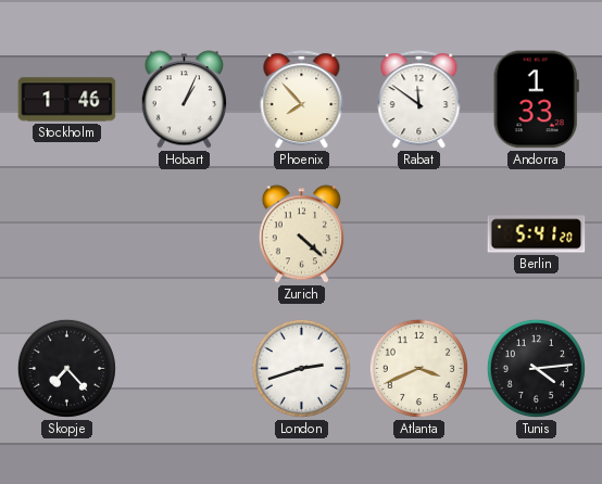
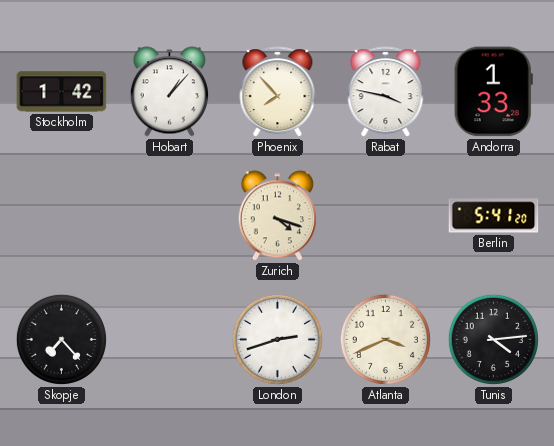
Stockholm: 1:46 -> 1:42 (62, 92)
Hobart: 1:04 -> 1:07 (169, 92)
Rabat: 11:51 -> 3:47 (386, 92)
Zurich: 4:22 -> 4:18 (277, 216)
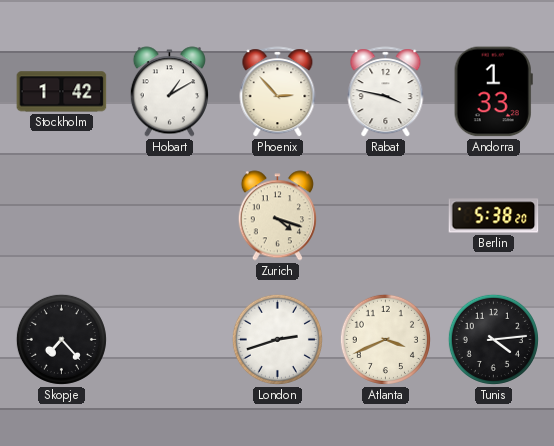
Hobart: 1:07 -> 1:10 (169, 92)
Phoenix: 7:53 -> 2:53 (278, 92)
Berlin: 5:41 -> 5:38 (494, 216)
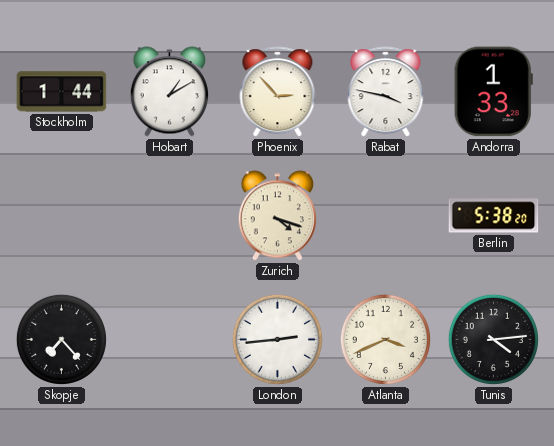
Stockholm: 1:42 -> 1:44 (62, 92)
London: 2:42 -> 2:44 (277, 339)
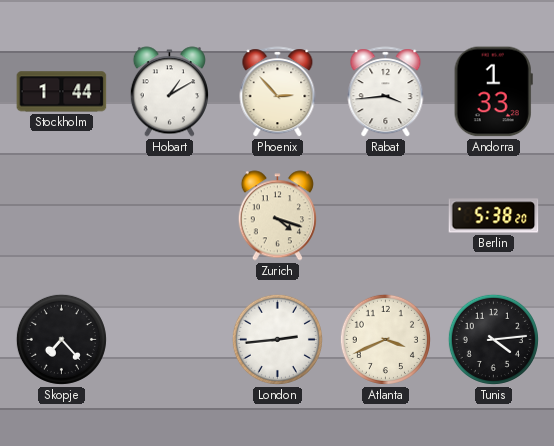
Rabat: 3:47 -> 3:44 (386, 92)
